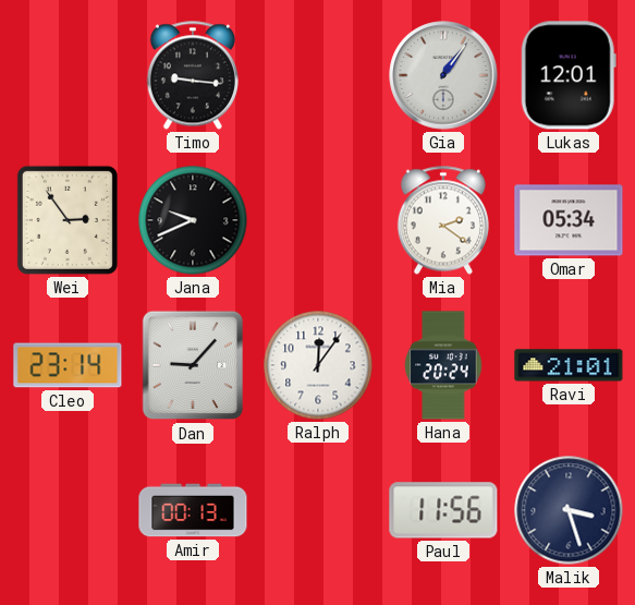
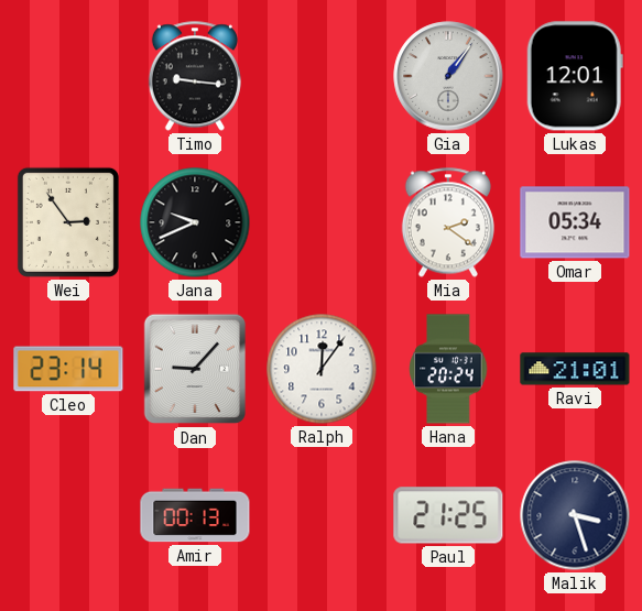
Paul: 11:56 -> 21:25 (448, 515)
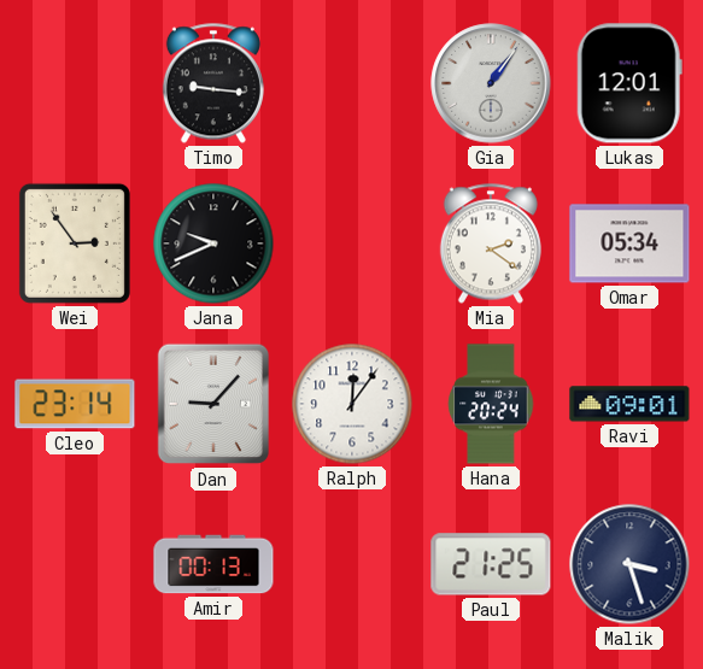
Ravi: 21:01 -> 09:01 (629, 404)
